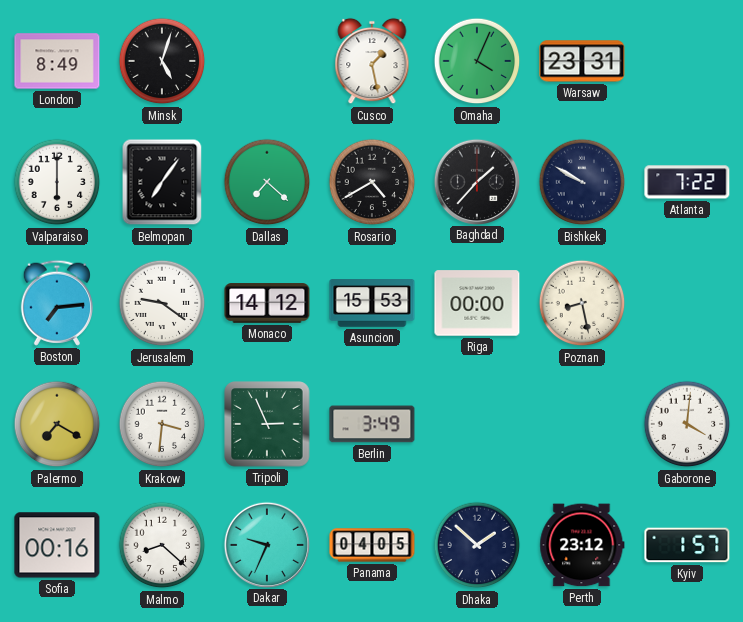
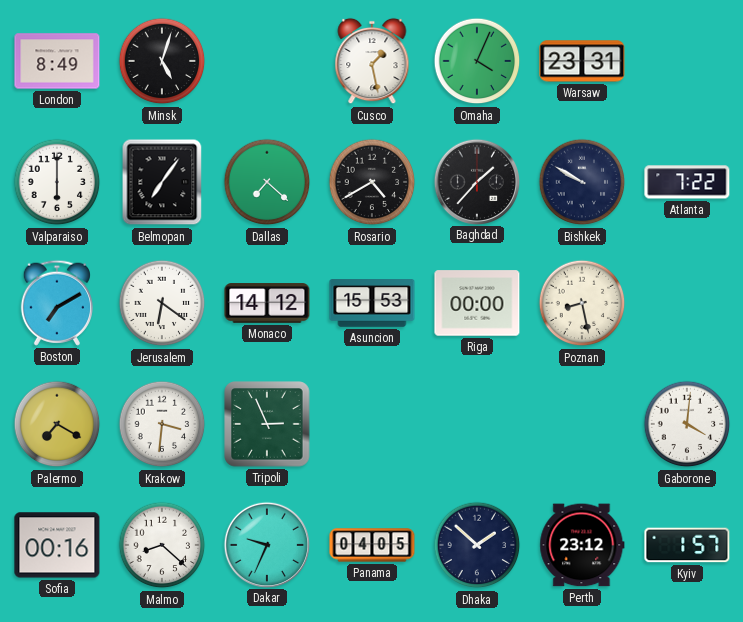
Boston: 7:14 -> 7:10 (56, 303)
Jerusalem: 9:21 -> 6:21 (162, 303)
Berlin: 3:49 -> none (372, 424)
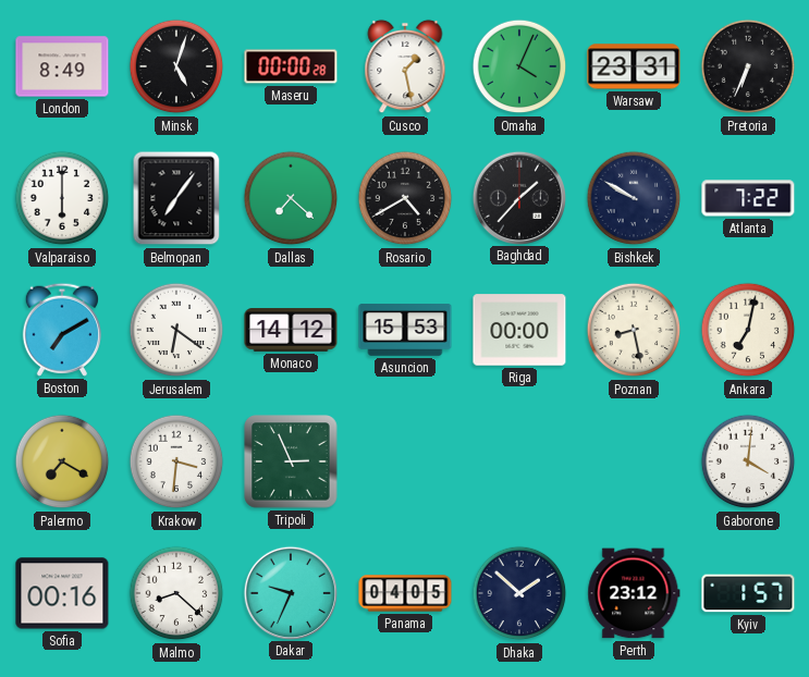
Maseru: none -> 00:00 (291, 66)
Pretoria: none -> 6:34 (748, 66)
Ankara: none -> 7:02 (748, 330)
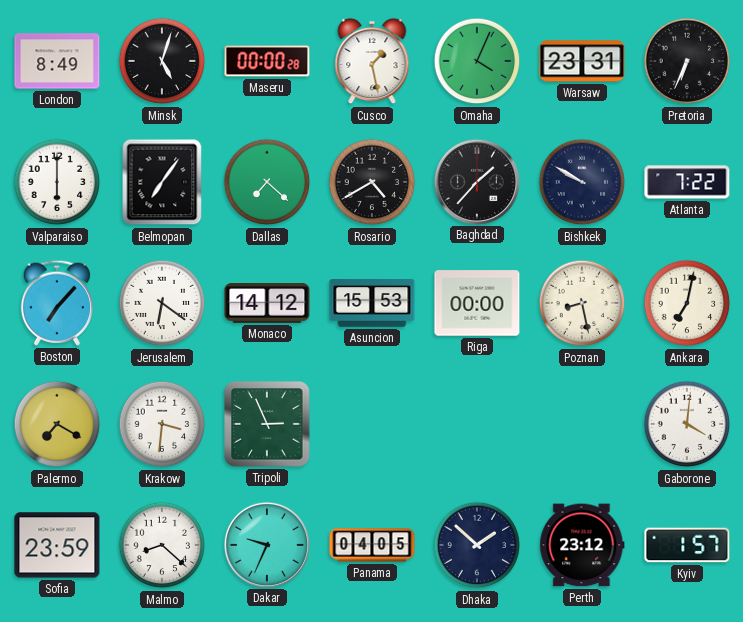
Boston: 7:10 -> 7:07 (56, 303)
Sofia: 00:16 -> 23:59 (57, 545)
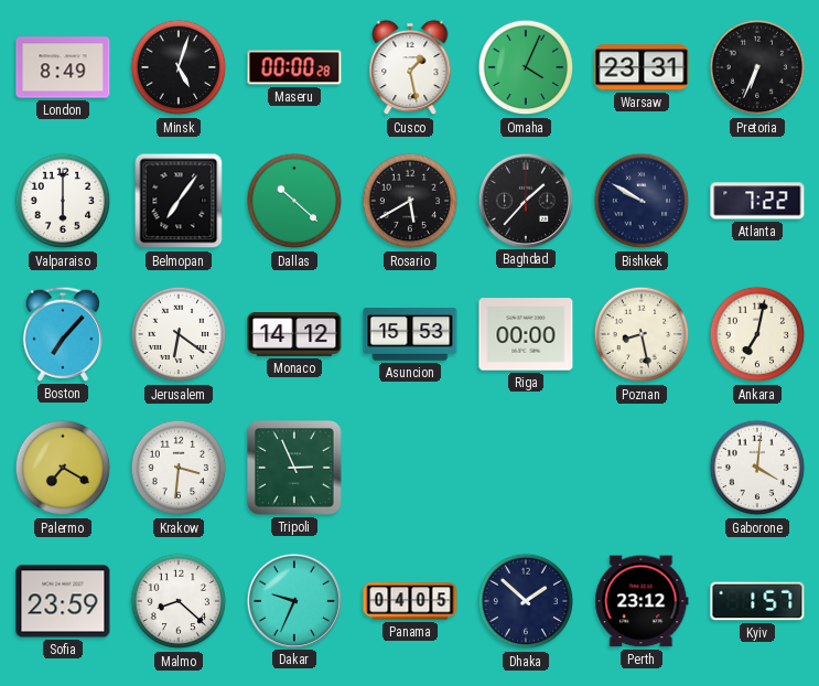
Dallas: 7:22 -> 10:22 (294, 201)
Rosario: 4:40 -> 5:40 (410, 201)
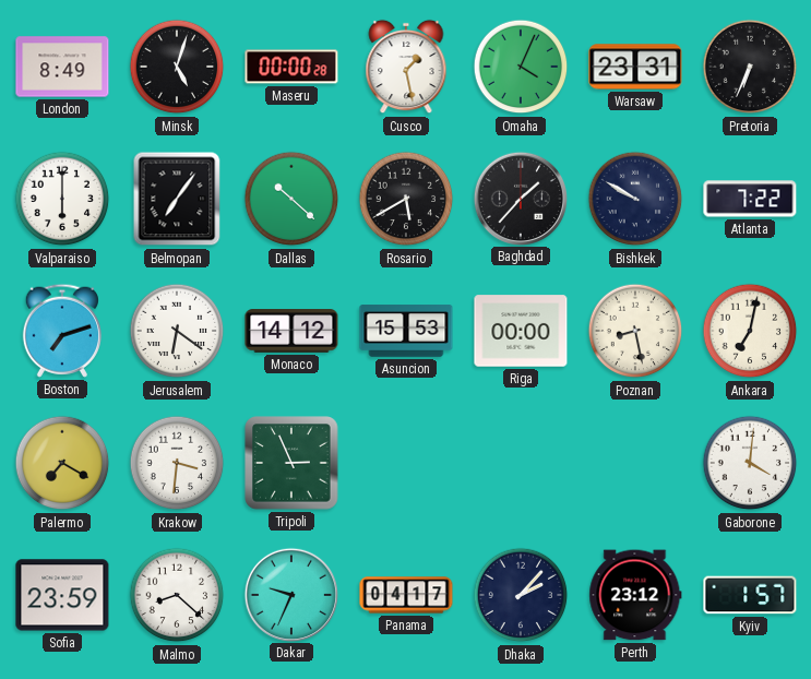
Boston: 7:07 -> 7:12 (61, 331)
Panama: 04:05 -> 04:17 (406, 595)
Dhaka: 1:52 -> 2:07 (521, 595)
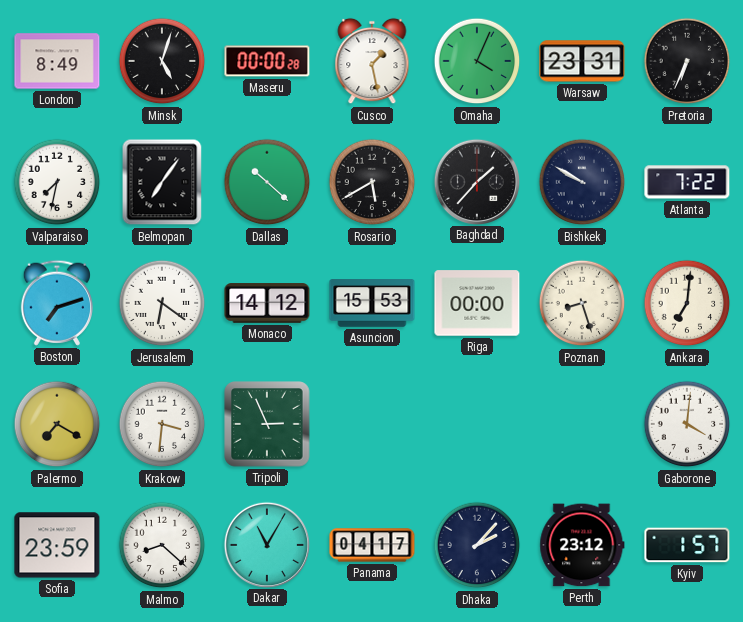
Valparaiso: 6:00 -> 7:32 (57, 182)
Poznan: 8:28 -> 8:27 (582, 303)
Ankara: 7:02 -> 7:01 (687, 303)
Dakar: 9:34 -> 11:05 (266, 544)
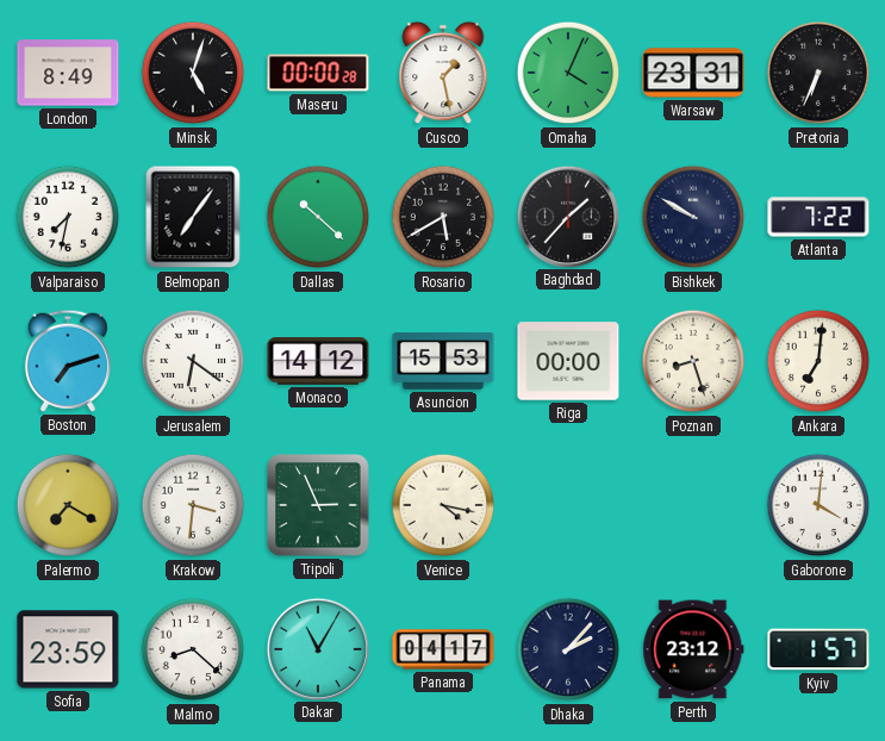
Venice: none -> 4:17 (443, 505)
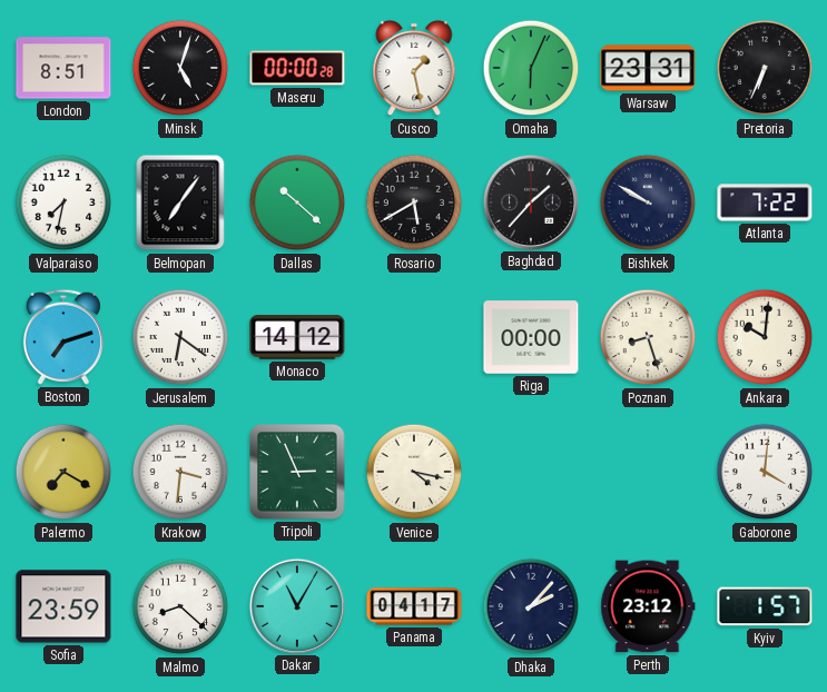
London: 8:49 -> 8:51 (63, 68)
Omaha: 4:04 -> 6:04 (531, 68)
Asuncion: 15:53 -> none (443, 361)
Ankara: 7:01 -> 10:01 (765, 337)
